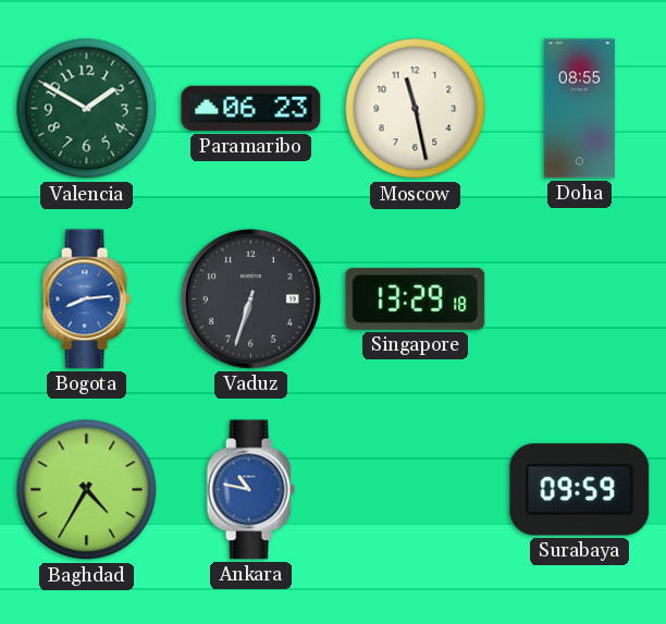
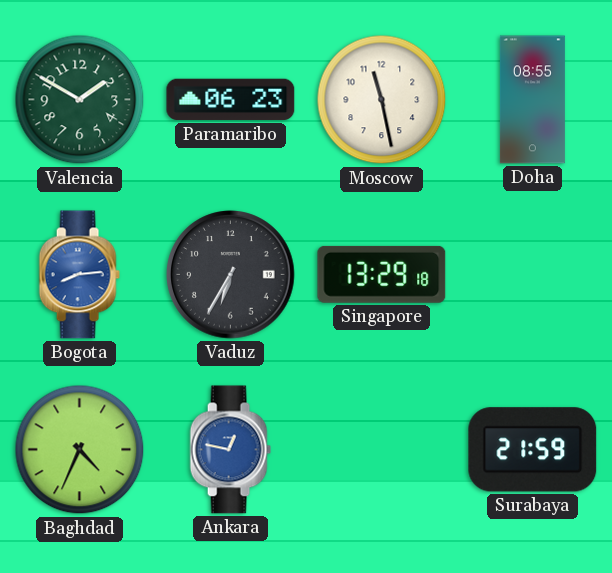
Vaduz: 6:33 -> 6:35 (231, 275)
Baghdad: 4:35 -> 4:34 (80, 450)
Ankara: 10:47 -> 12:47 (230, 450)
Surabaya: 09:59 -> 21:59 (533, 450)
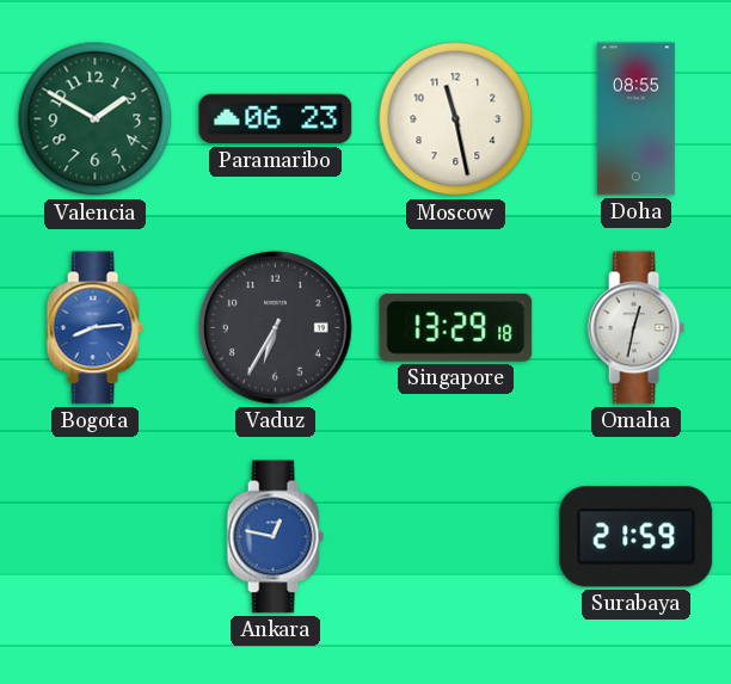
Omaha: none -> 12:32 (635, 328)
Baghdad: 4:34 -> none (80, 450)
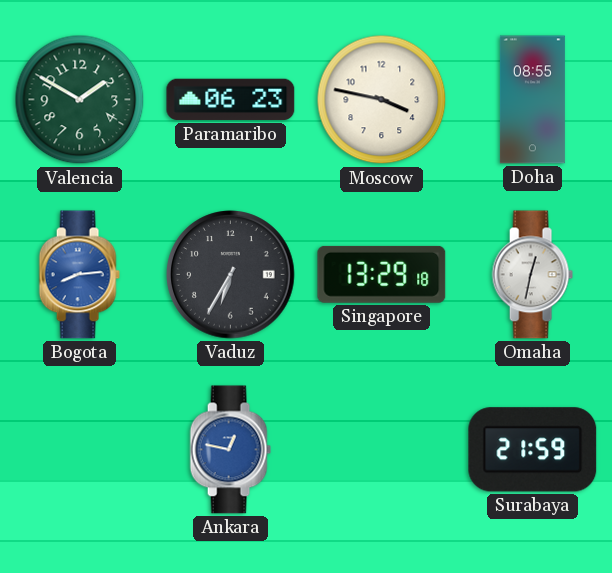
Moscow: 11:28 -> 3:47 (382, 100)
